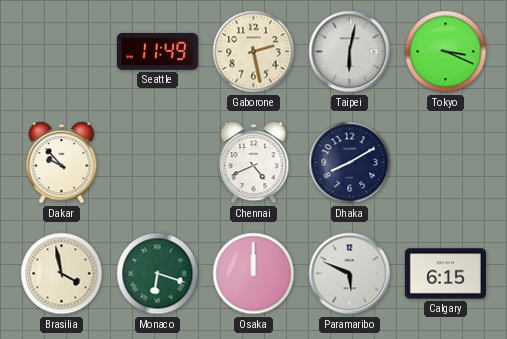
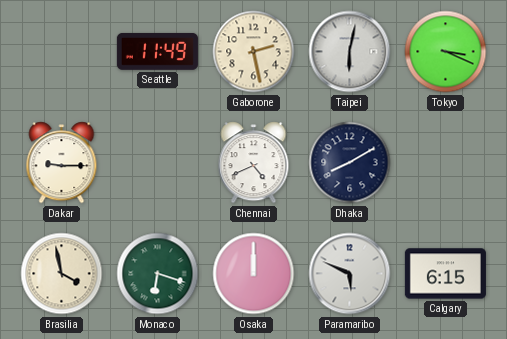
Dakar: 9:53 -> 9:15 (62, 163)
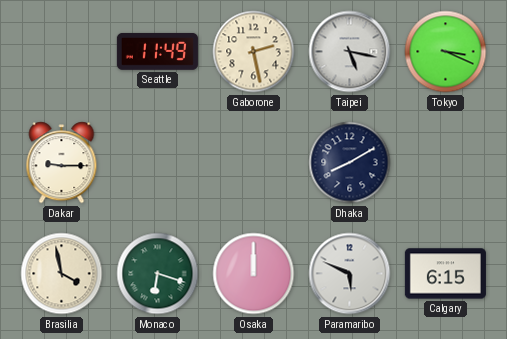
Taipei: 6:02 -> 5:17 (350, 52)
Chennai: 4:41 -> none (254, 163)
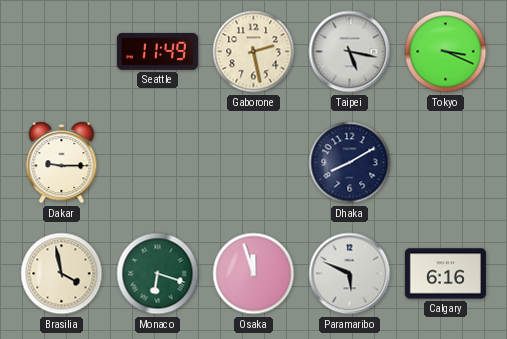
Osaka: 12:00 -> 11:57 (254, 274)
Calgary: 6:15 -> 6:16 (445, 274)
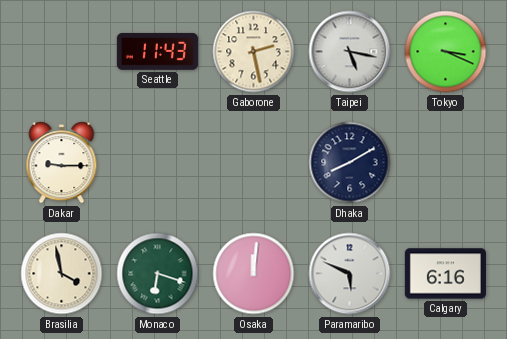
Seattle: 11:49 -> 11:43 (157, 51)
Osaka: 11:57 -> 12:01 (254, 274)
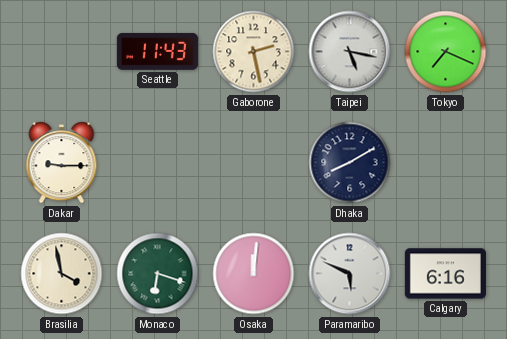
Tokyo: 3:19 -> 7:19 (446, 52)
